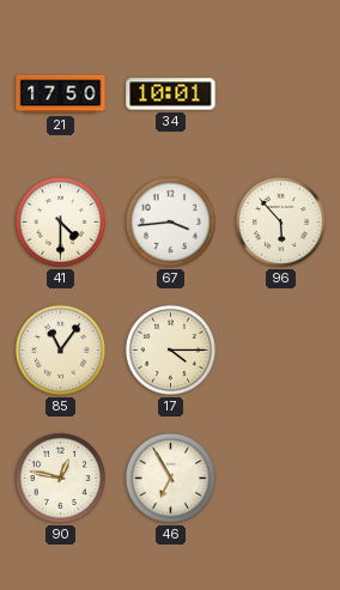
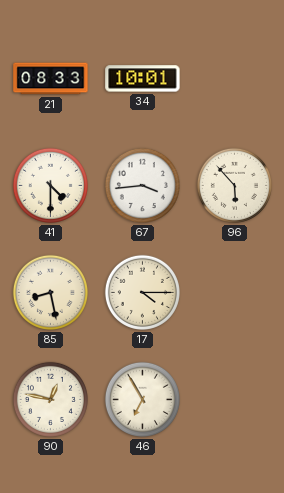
21: 17:50 -> 08:33 (51, 79)
85: 11:06 -> 8:28 (50, 292)
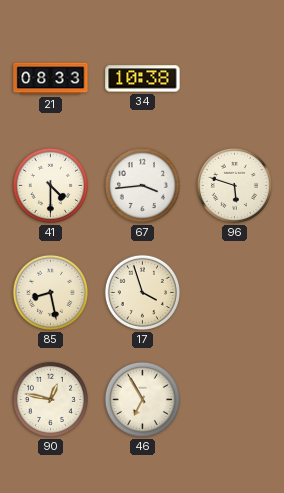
34: 10:01 -> 10:38 (143, 79)
96: 5:53 -> 5:48 (234, 185)
17: 4:15 -> 3:57 (142, 292)
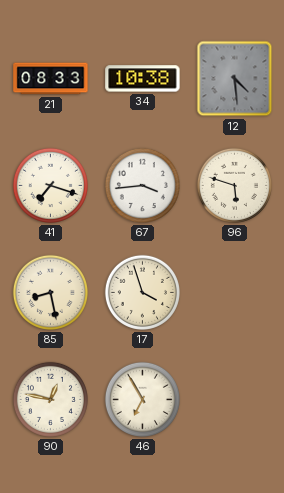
12: none -> 4:29 (235, 79)
41: 4:30 -> 7:18 (50, 185)
